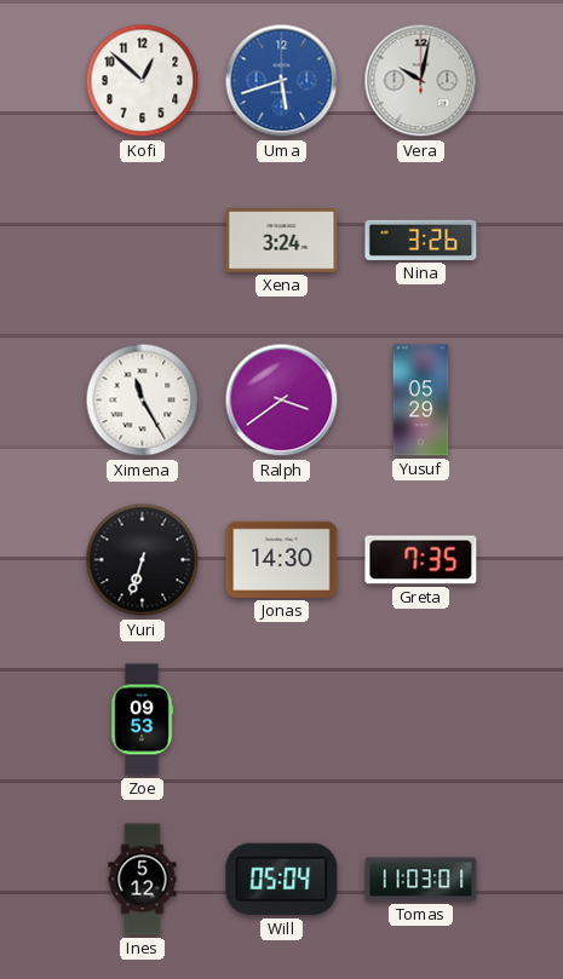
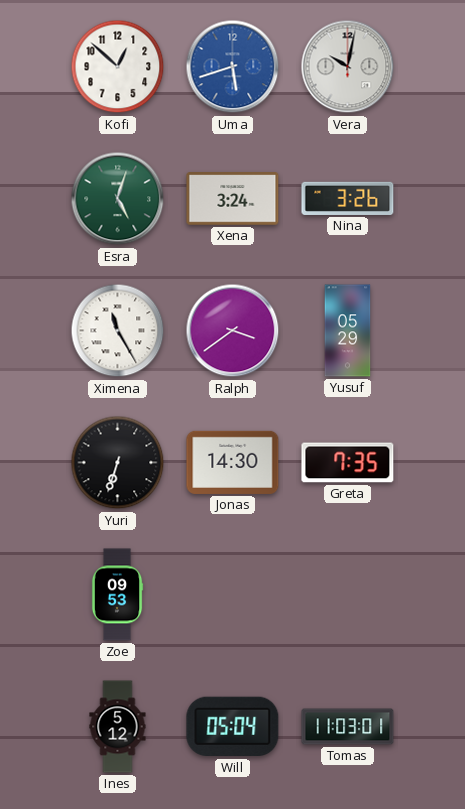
Esra: none -> 5:03 (118, 199)
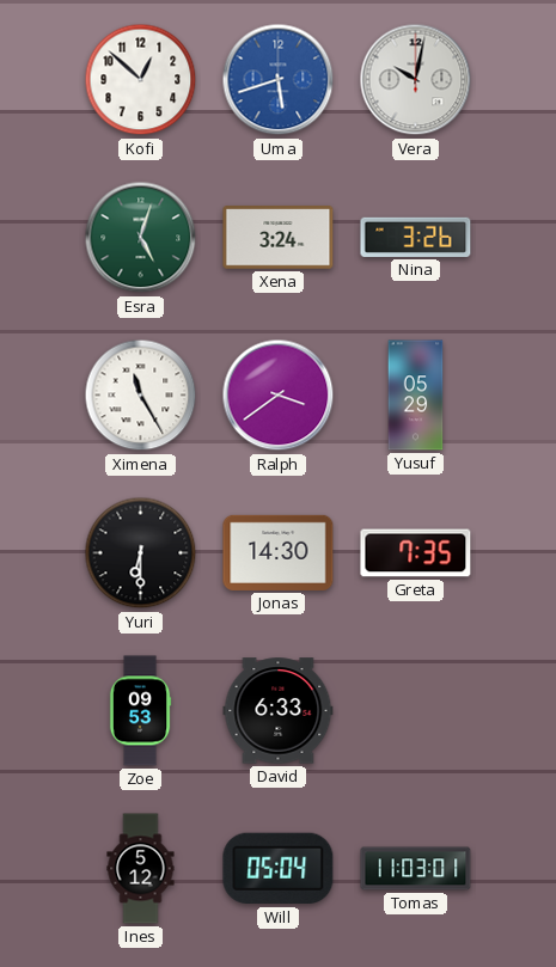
Yuri: 6:33 -> 6:30 (141, 553)
David: none -> 6:33 (279, 711)
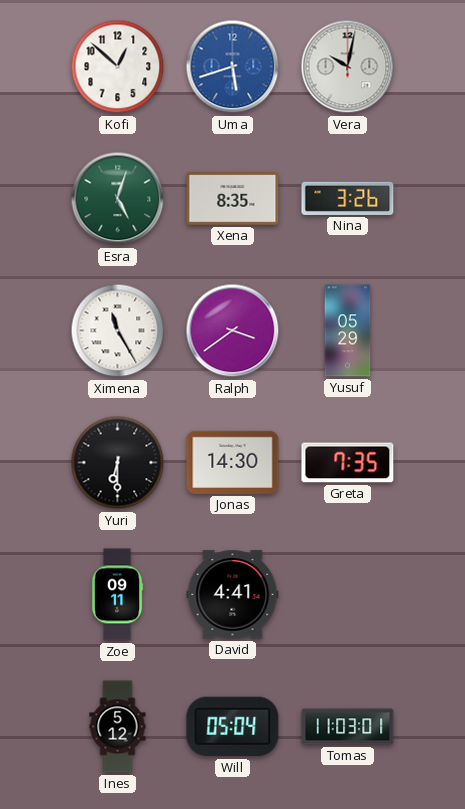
Xena: 3:24 -> 8:35 (233, 199)
Zoe: 09:53 -> 09:11 (117, 595)
David: 6:33 -> 4:41 (233, 595)
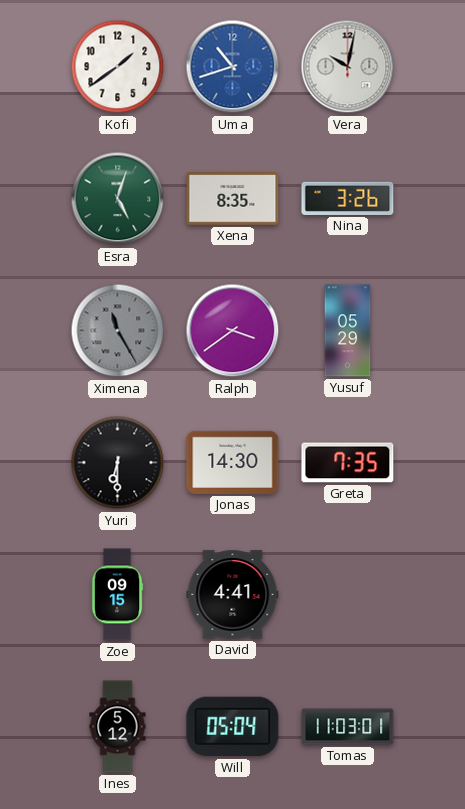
Kofi: 12:52 -> 1:39 (118, 67)
Uma: 5:42 -> 10:42 (233, 67)
Ximena dial: white -> grey (118, 331)
Zoe: 09:11 -> 09:15 (117, 595)
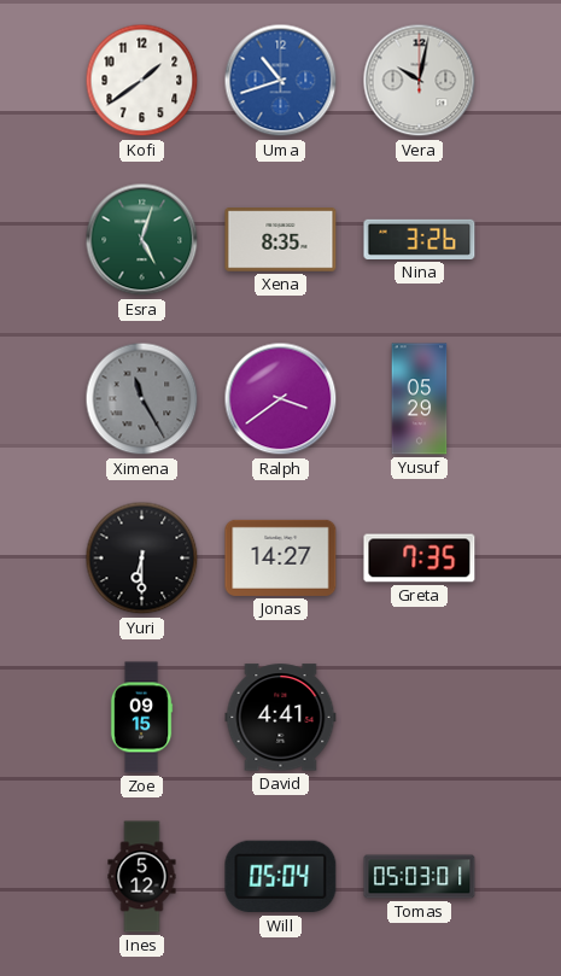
Jonas: 14:30 -> 14:27 (281, 557)
Tomas: 11:03 -> 05:03 (420, 877)
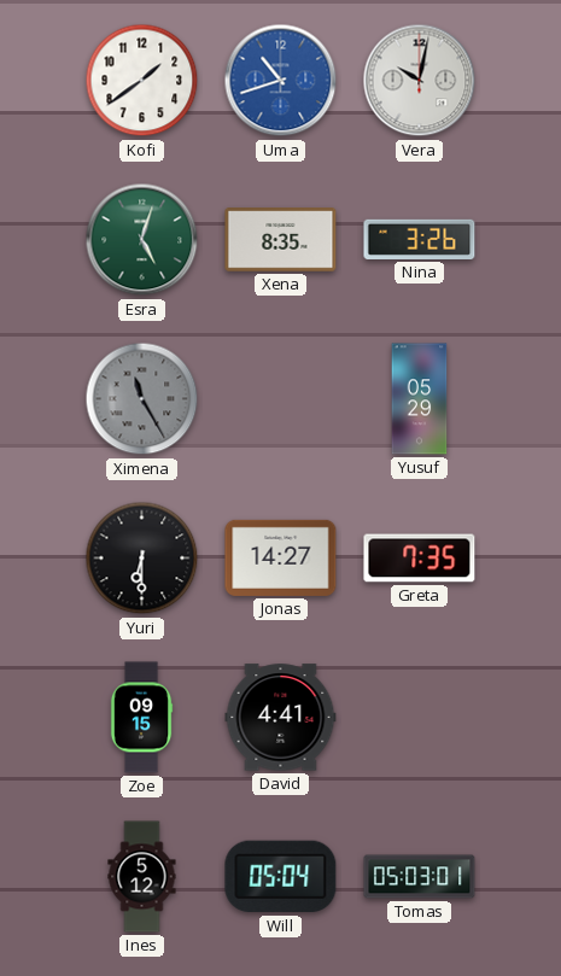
Ralph: 3:39 -> none (281, 399)
